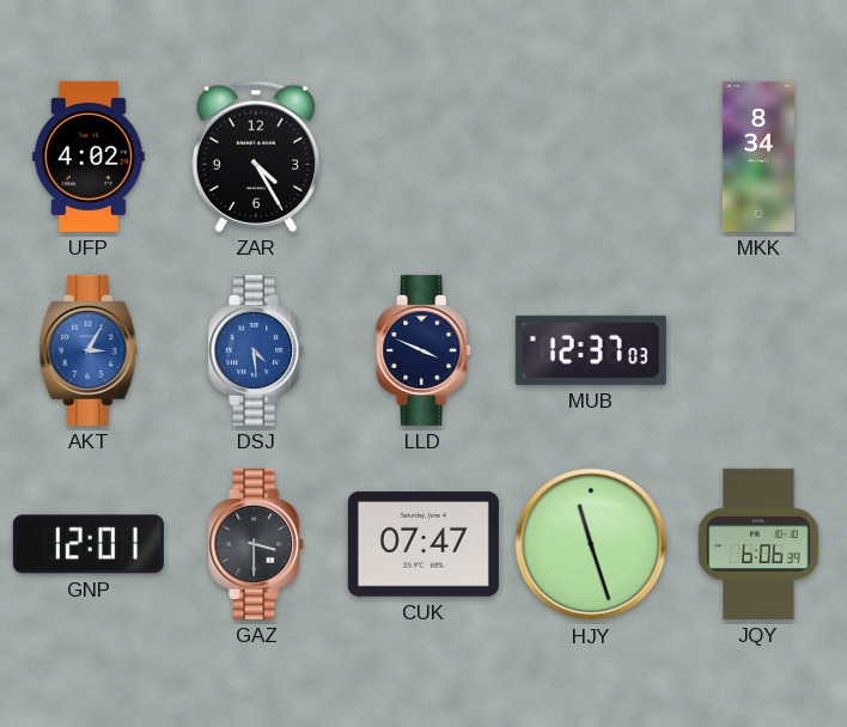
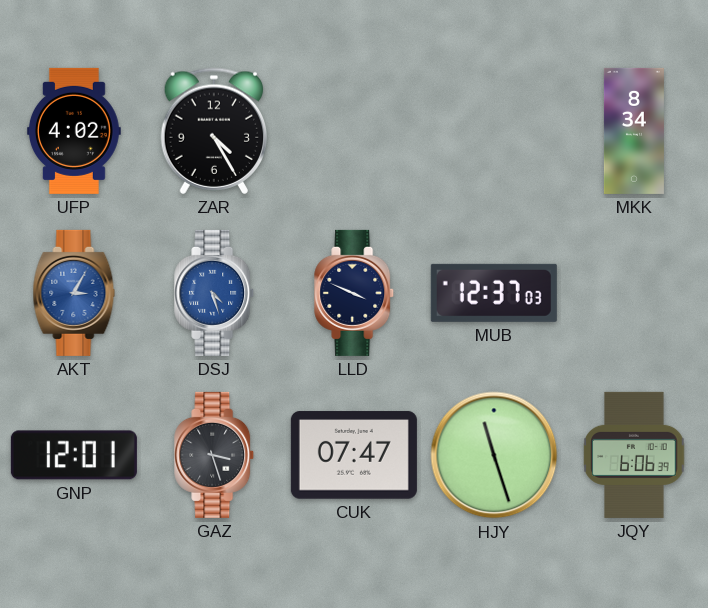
DSJ: 4:29 -> 4:27 (215, 293)
GAZ: 3:30 -> 3:27 (215, 455)
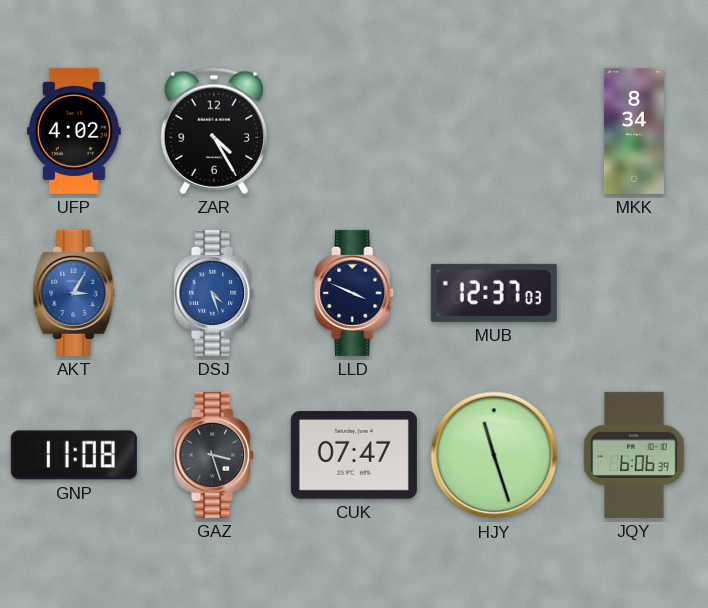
GNP: 12:01 -> 11:08 (74, 455)
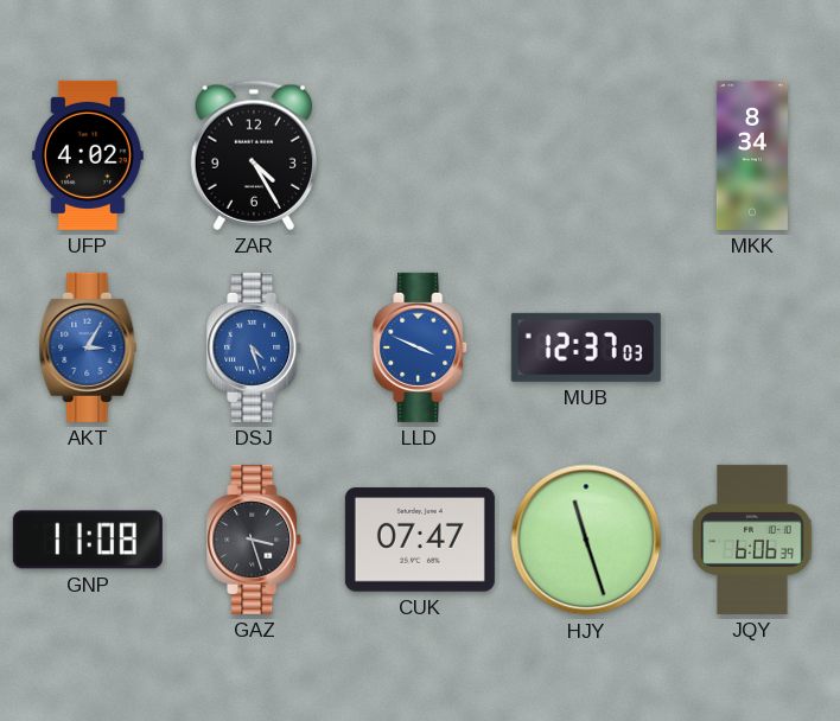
LLD dial: navy -> blue (421, 347)
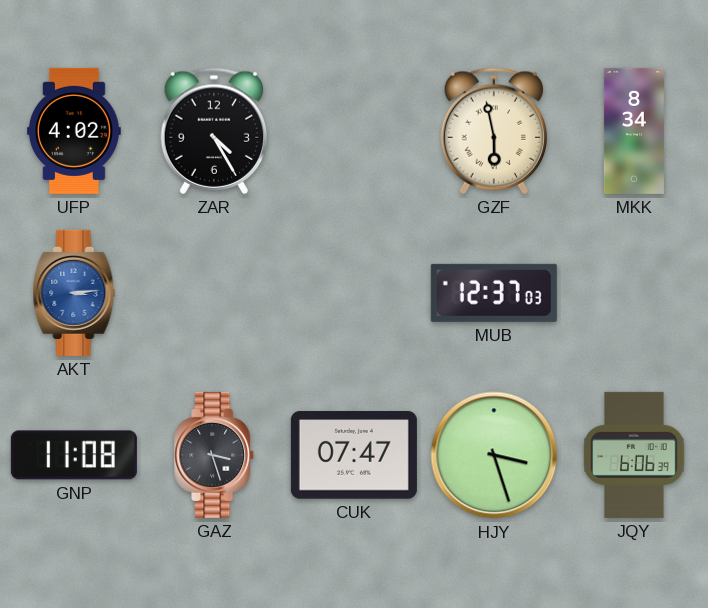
GZF: none -> 5:58 (493, 131)
AKT: 3:05 -> 3:14 (74, 293)
DSJ: 4:27 -> none (255, 347)
LLD: 3:49 -> none (421, 347)
HJY: 11:27 -> 3:27 (494, 455)
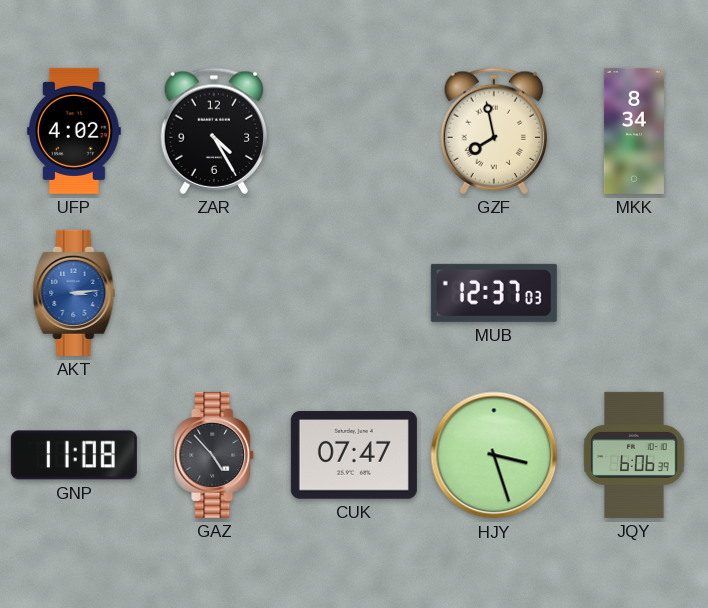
GZF: 5:58 -> 7:58 (493, 131)
GAZ: 3:27 -> 4:53 (215, 455)
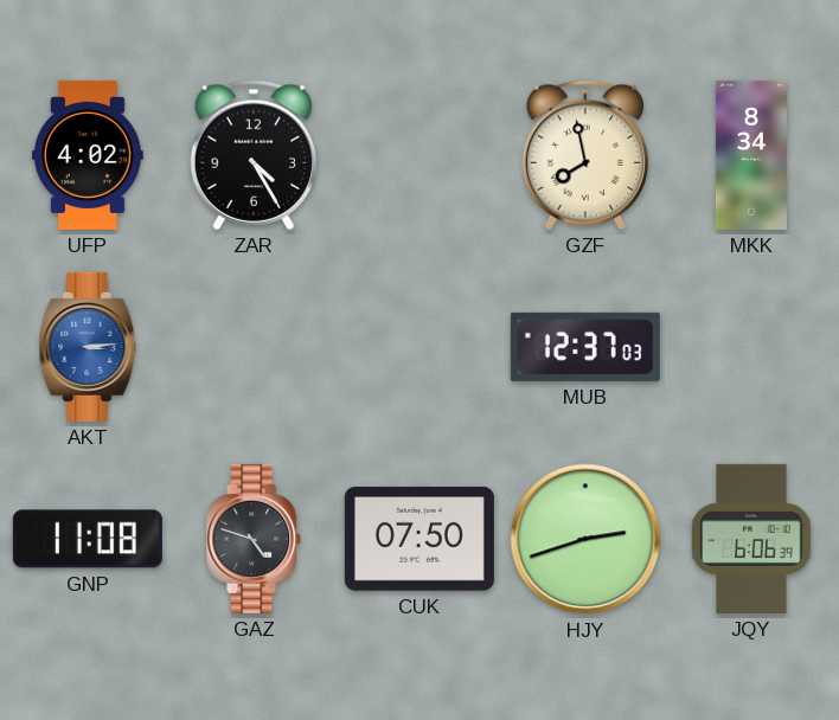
GAZ: 4:53 -> 4:48 (255, 539)
CUK: 07:47 -> 07:50 (420, 539)
HJY: 3:27 -> 2:42 (585, 539)
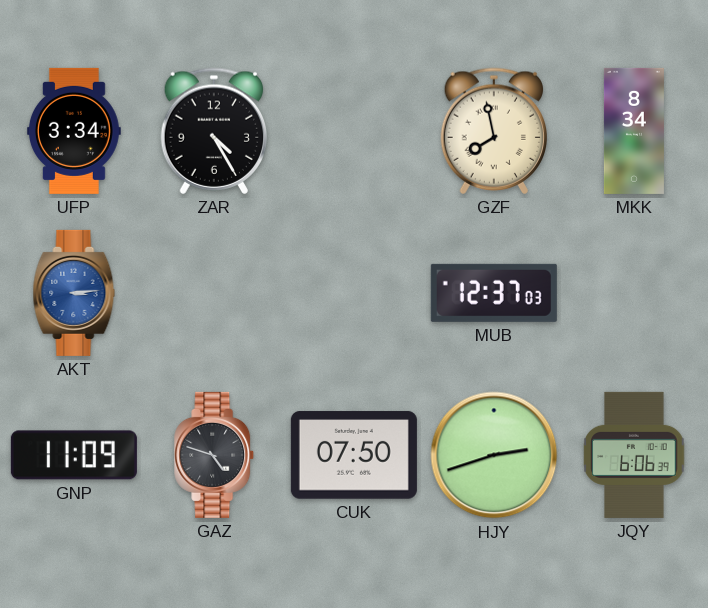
UFP: 4:02 -> 3:34 (74, 131)
GNP: 11:08 -> 11:09 (74, 455)
